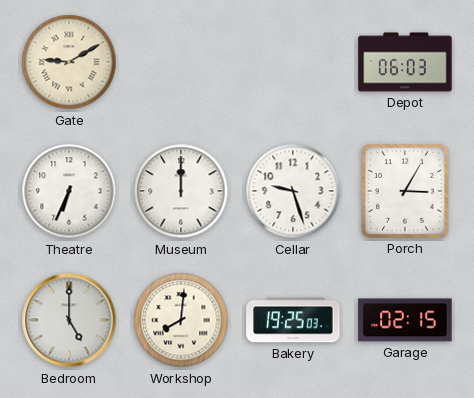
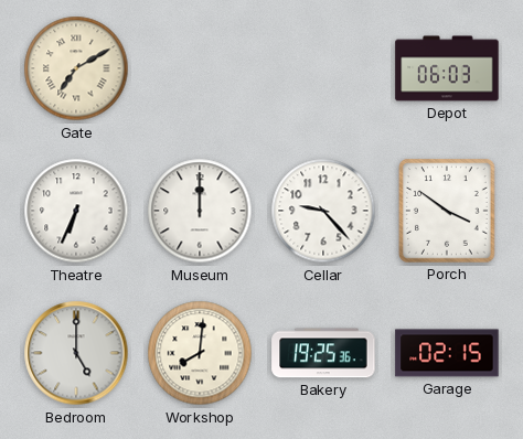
Gate: 9:10 -> 7:10 (76, 68)
Cellar: 9:27 -> 9:23 (323, 211)
Porch: 3:05 -> 3:51 (448, 212)
Bakery: 19:25:03 -> 19:25:36 (323, 353)
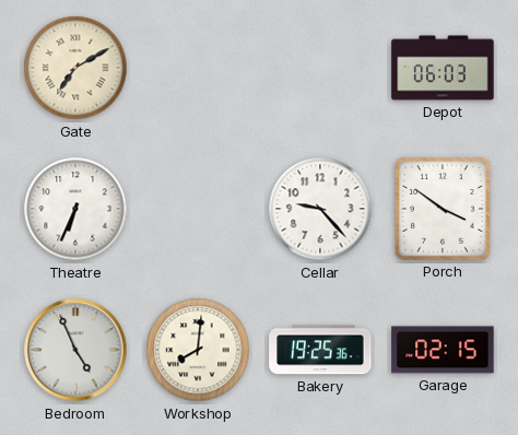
Museum: 12:00 -> none (200, 211)
Bedroom: 5:00 -> 4:56 (75, 350)
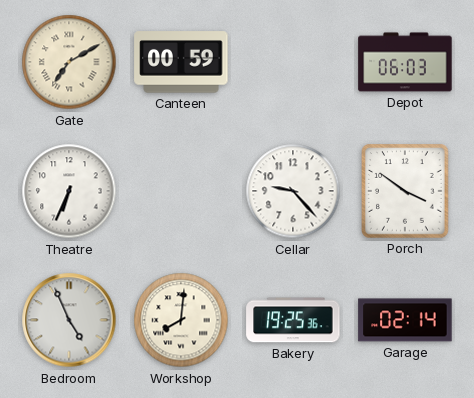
Canteen: none -> 00:59 (181, 62)
Garage: 02:15 -> 02:14 (405, 320)
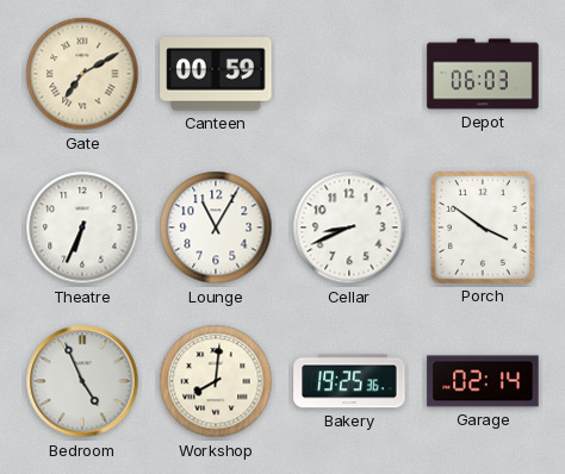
Lounge: none -> 11:05 (216, 227)
Cellar: 9:23 -> 8:41 (349, 227)
